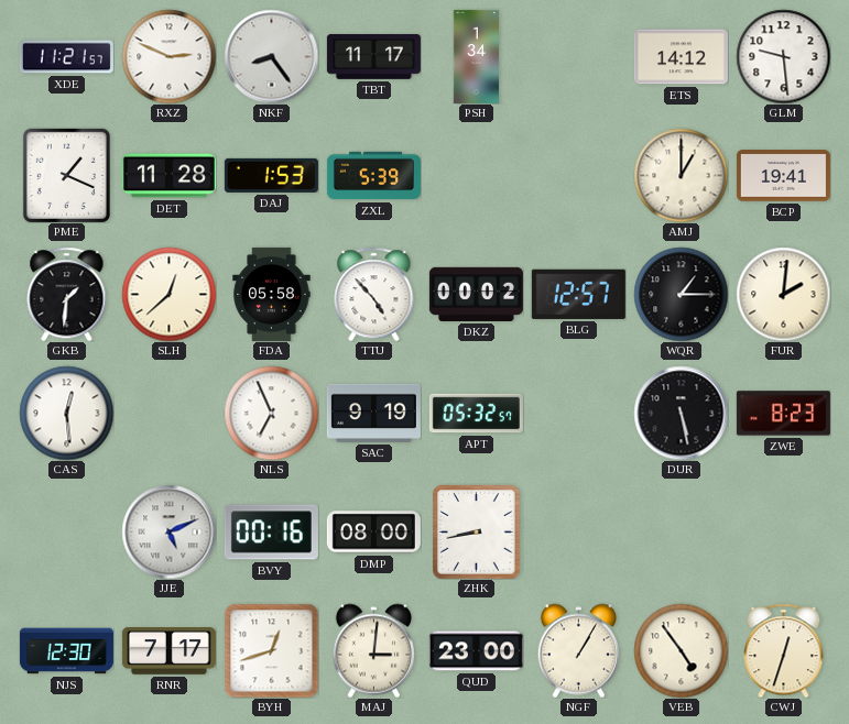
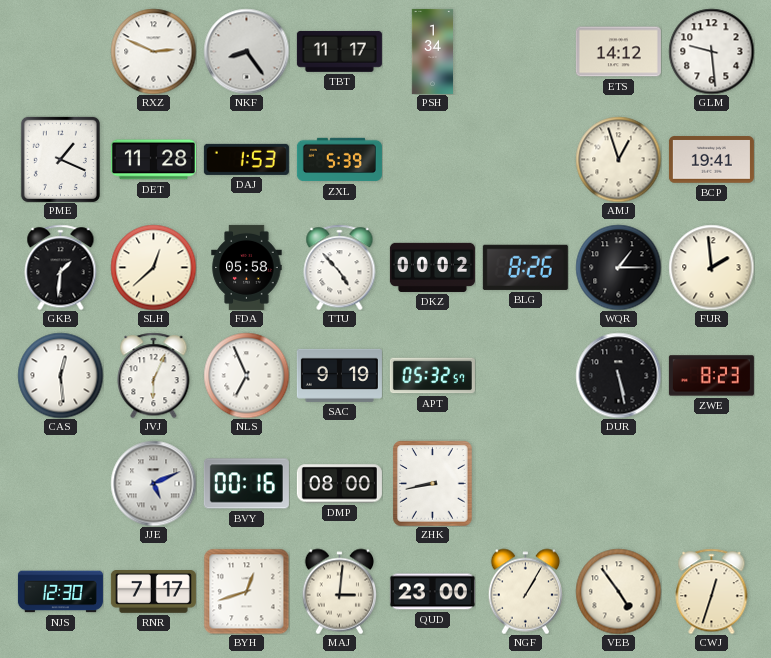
XDE: 11:21 -> none (66, 57)
AMJ: 1:00 -> 12:57 (618, 159)
BLG: 12:57 -> 8:26 (525, 267)
FUR: 2:01 -> 1:59 (711, 267)
JVJ: none -> 6:04 (154, 375)
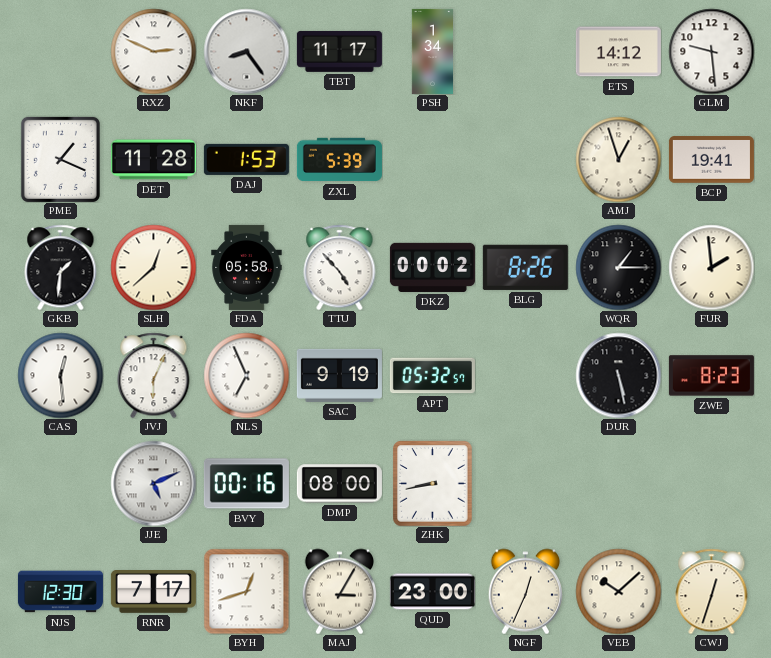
MAJ: 3:01 -> 3:05 (339, 591)
NGF: 1:05 -> 12:34 (525, 591)
VEB: 4:54 -> 10:08 (618, 591)
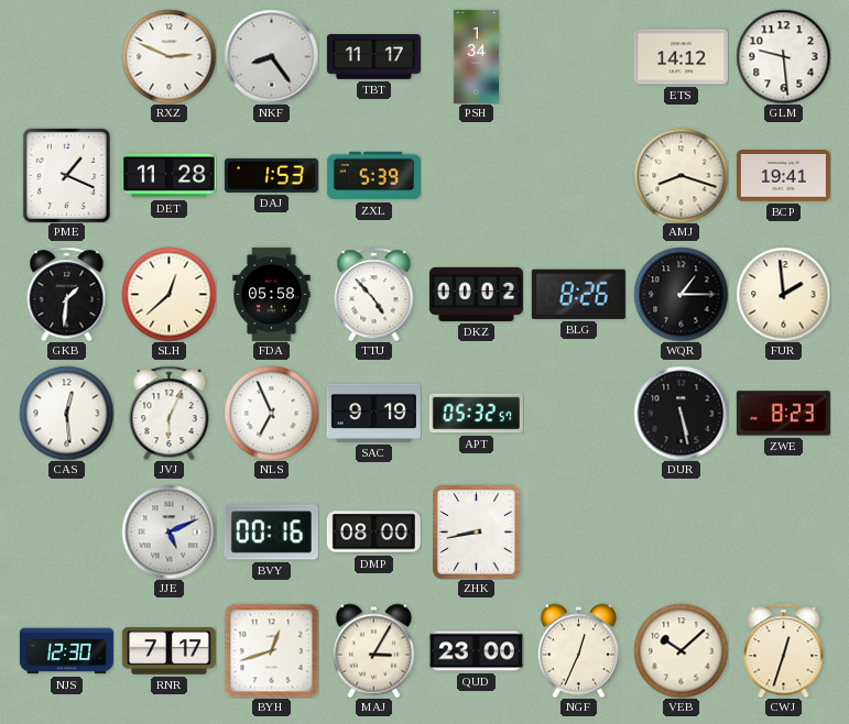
AMJ: 12:57 -> 8:18 (681, 175)
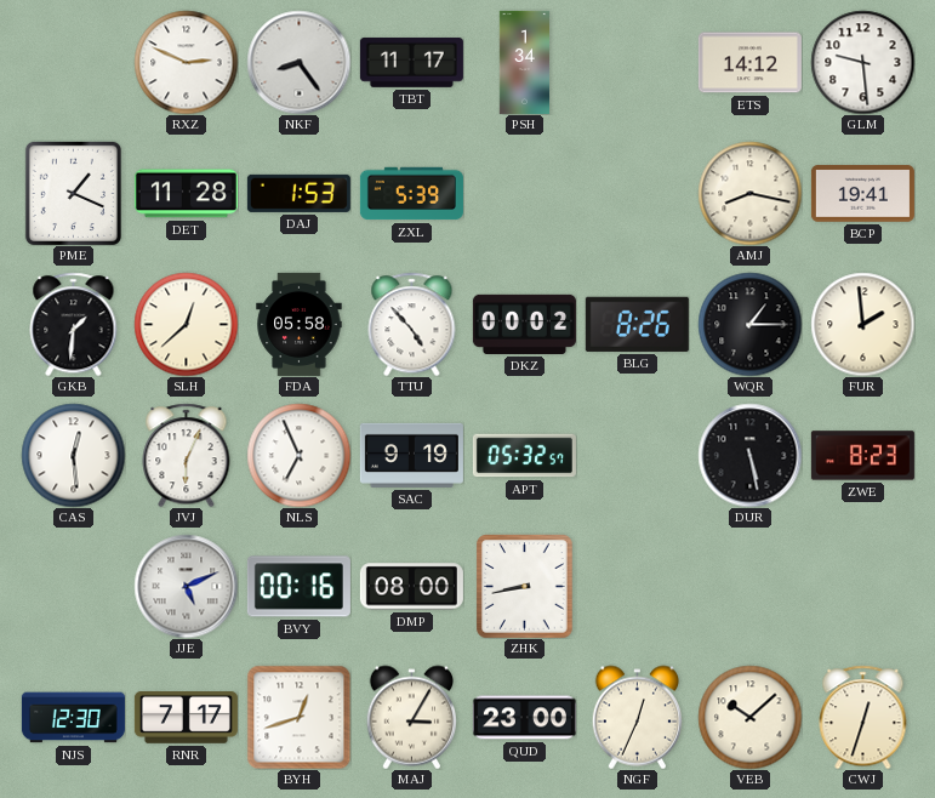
AMJ: 8:18 -> 8:17 (749, 193)
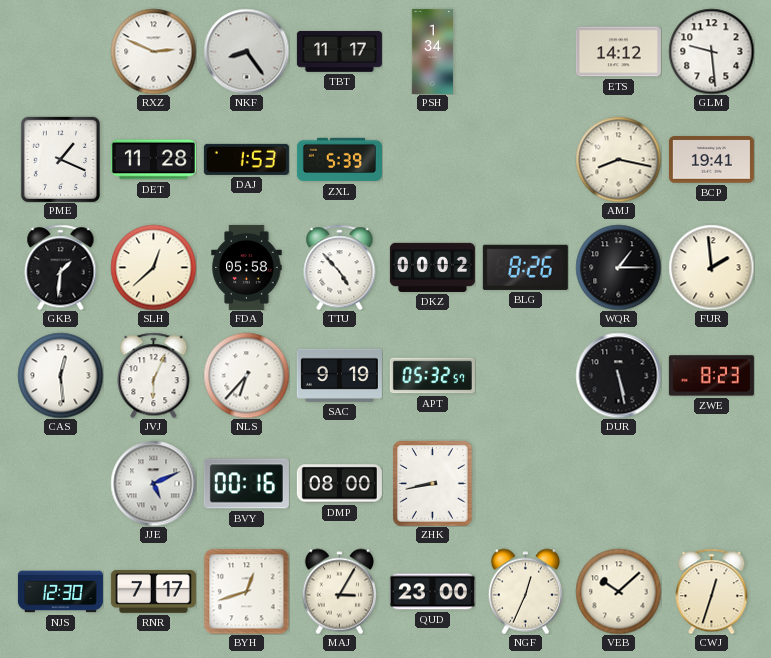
NLS: 6:56 -> 6:37 (246, 375)
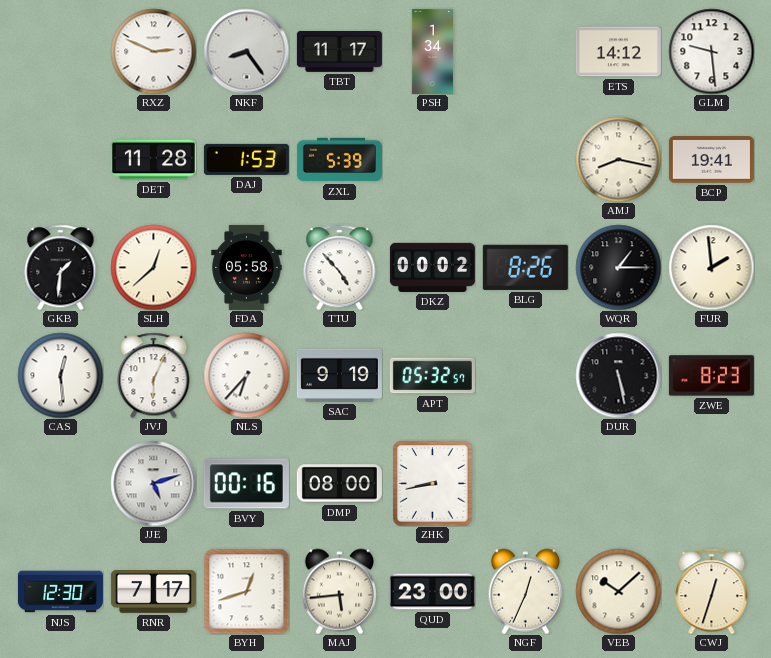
PME: 1:19 -> none (60, 159)
JJE: 5:11 -> 5:12 (153, 483)
MAJ: 3:05 -> 5:44 (339, 591)
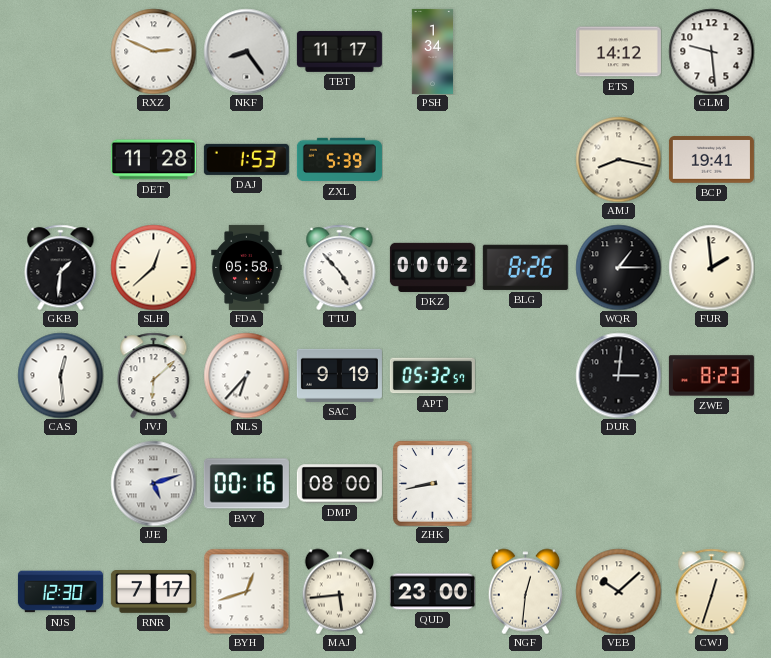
JVJ: 6:04 -> 6:08 (154, 375)
DUR: 5:28 -> 3:01 (618, 375)
NGF: 12:34 -> 12:31 (525, 591)
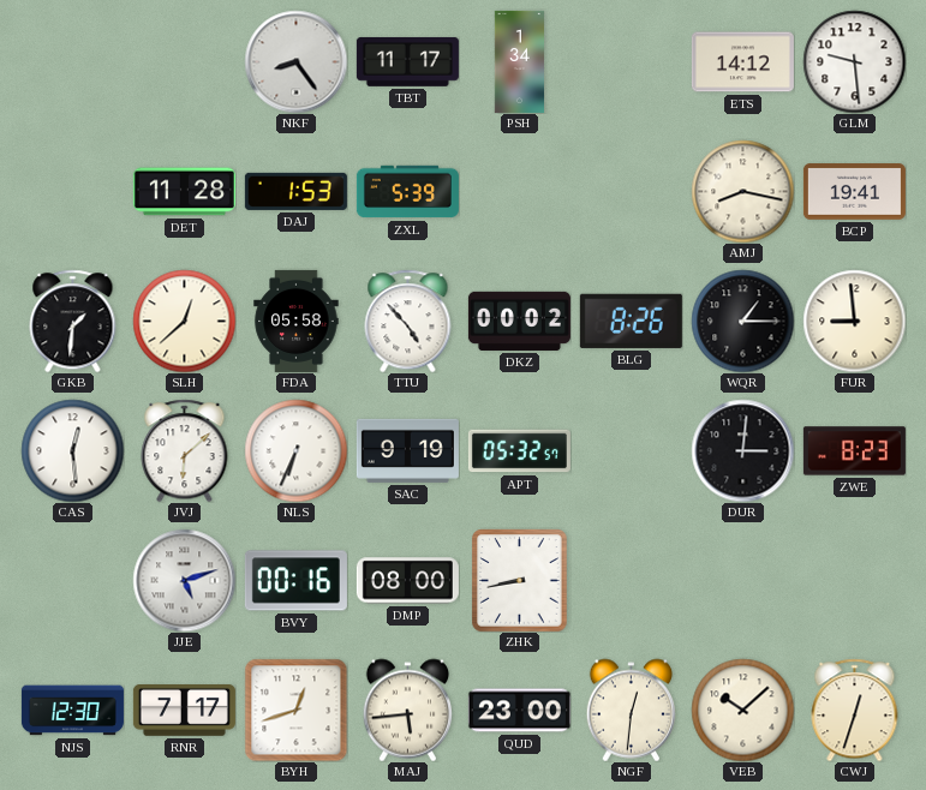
RXZ: 2:49 -> none (153, 51)
FUR: 1:59 -> 8:59 (854, 321)
NLS: 6:37 -> 6:34 (295, 450)
